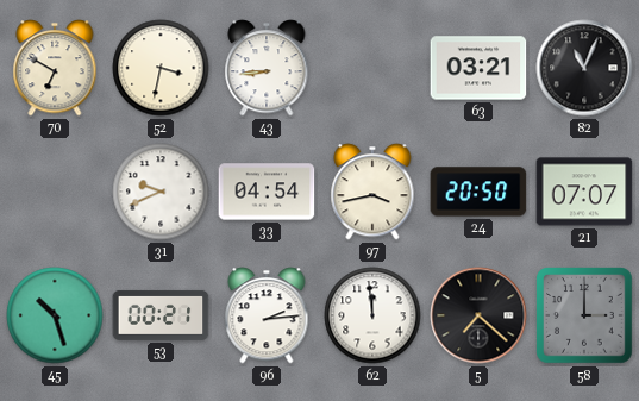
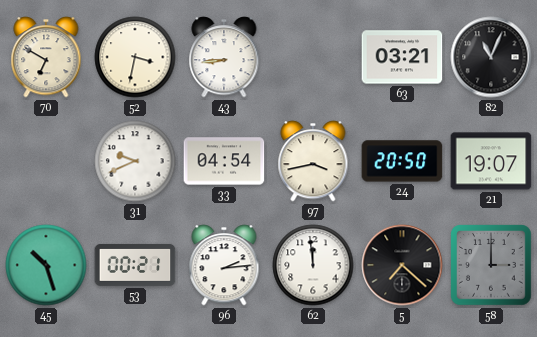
21: 07:07 -> 19:07 (491, 161)
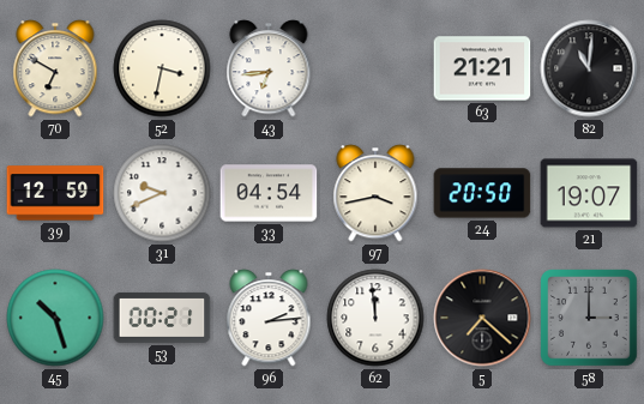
43: 8:44 -> 6:44 (269, 68)
63: 03:21 -> 21:21 (482, 68)
82: 11:04 -> 11:01 (589, 68)
39: none -> 12:59 (55, 193)
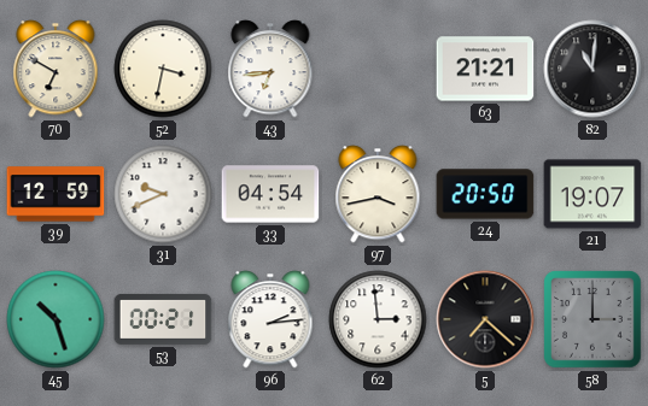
62: 11:59 -> 2:59 (378, 319)
